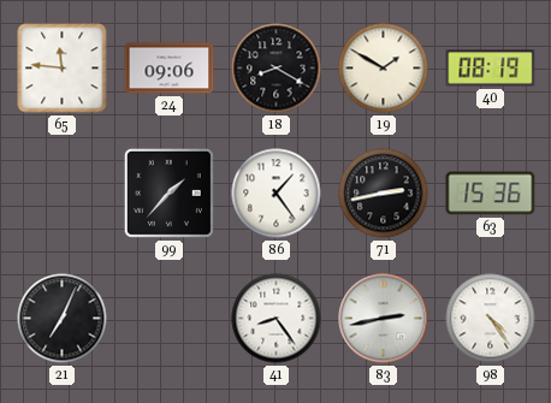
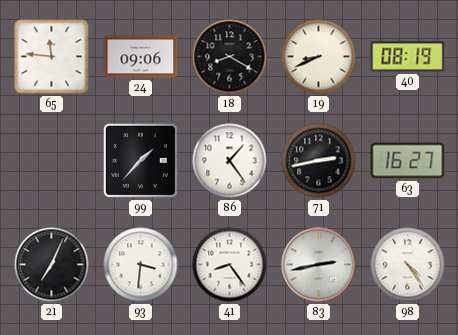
19: 1:50 -> 8:41 (319, 57)
63: 15:36 -> 16:27 (408, 161)
93: none -> 3:31 (141, 265)
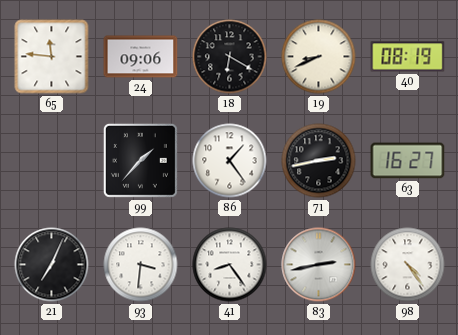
18: 8:20 -> 6:20 (230, 57)
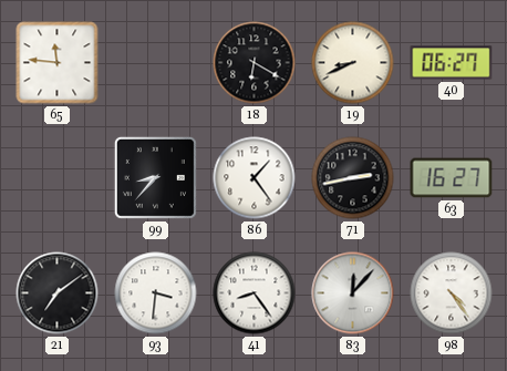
24: 09:06 -> none (141, 57)
40: 08:19 -> 06:27 (452, 63)
99: 1:37 -> 8:37 (155, 177)
21: 7:04 -> 7:09 (58, 293)
83: 2:43 -> 12:07 (353, 293)
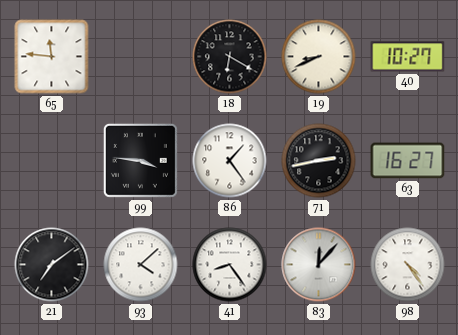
40: 06:27 -> 10:27 (408, 57)
99: 8:37 -> 3:46 (140, 160)
93: 3:31 -> 4:08 (141, 265)
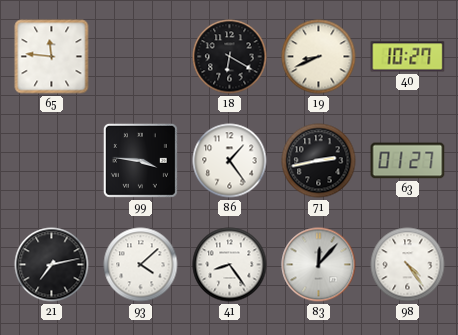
63: 16:27 -> 01:27 (408, 161)
21: 7:09 -> 7:13 (52, 265)
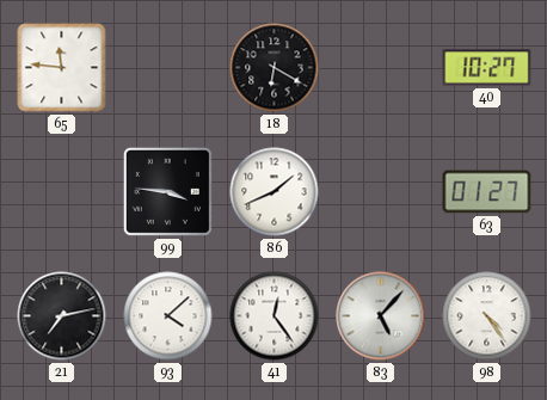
19: 8:41 -> none (319, 57)
86: 1:24 -> 1:41 (275, 192)
71: 2:43 -> none (319, 161)
41: 8:24 -> 12:24 (275, 316)
83: 12:07 -> 5:07 (381, 316)
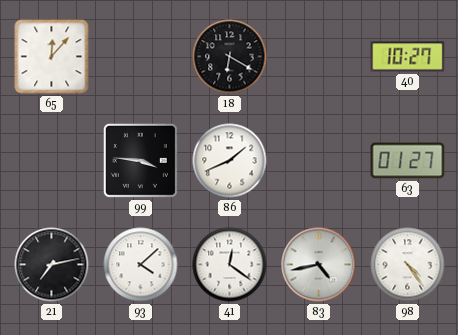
65: 11:46 -> 12:07 (52, 57)
41: 12:24 -> 12:21 (230, 265)
83: 5:07 -> 4:43 (319, 265)
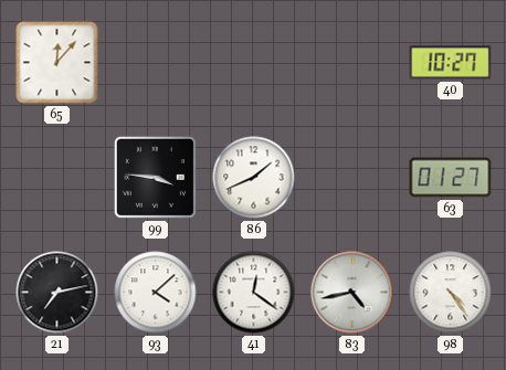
18: 6:20 -> none (230, 57)
